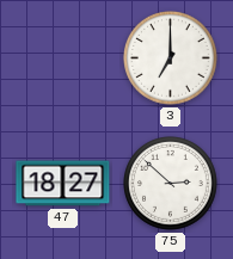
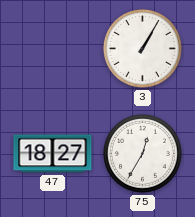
3: 7:00 -> 1:05 (143, 49)
75: 2:52 -> 12:35 (143, 154)
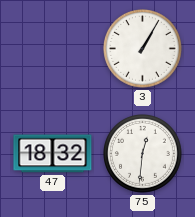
47: 18:27 -> 18:32 (53, 154)
75: 12:35 -> 12:31 (143, 154)
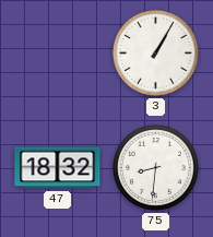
75: 12:31 -> 8:31 (156, 168)
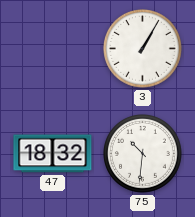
75: 8:31 -> 10:31 (143, 154)
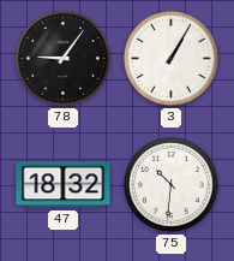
78: none -> 9:06 (64, 59)
